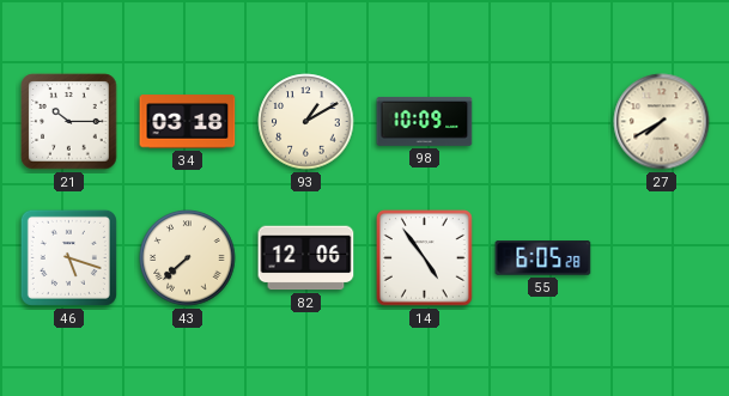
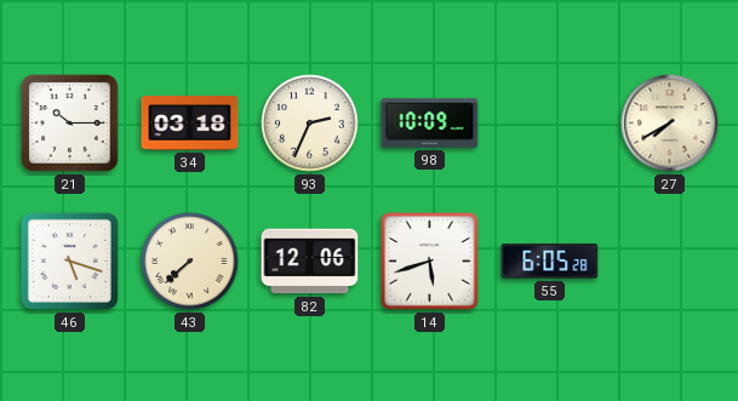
93: 1:10 -> 2:34 (310, 124)
14: 4:54 -> 5:42 (430, 262)
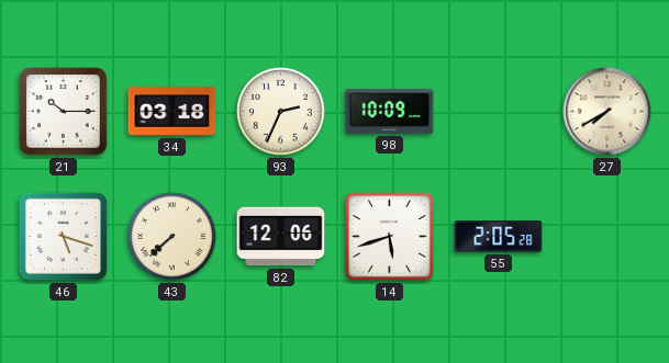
55: 6:05 -> 2:05 (499, 237)
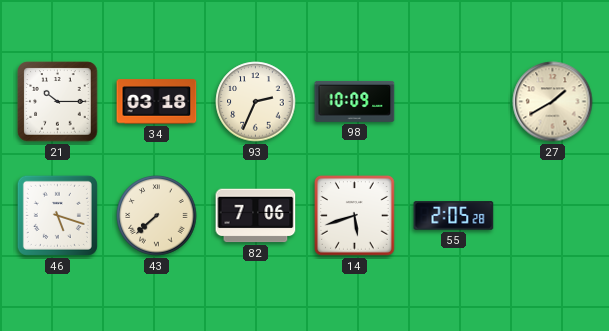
27: 7:40 -> 1:40 (553, 102)
82: 12:06 -> 7:06 (256, 216)
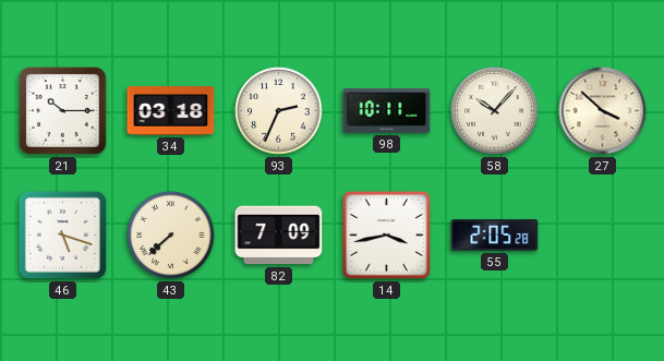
98: 10:09 -> 10:11 (387, 110)
58: none -> 10:07 (495, 111)
27: 1:40 -> 3:52 (603, 111)
82: 7:06 -> 7:09 (279, 236)
14: 5:42 -> 3:43 (387, 236)
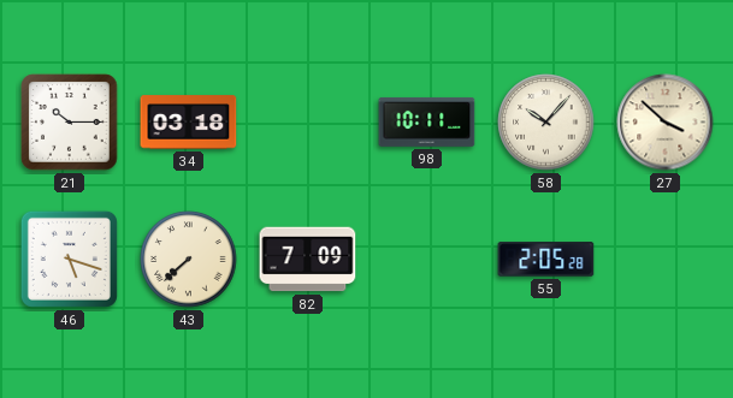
93: 2:34 -> none (279, 111)
14: 3:43 -> none (387, 236)
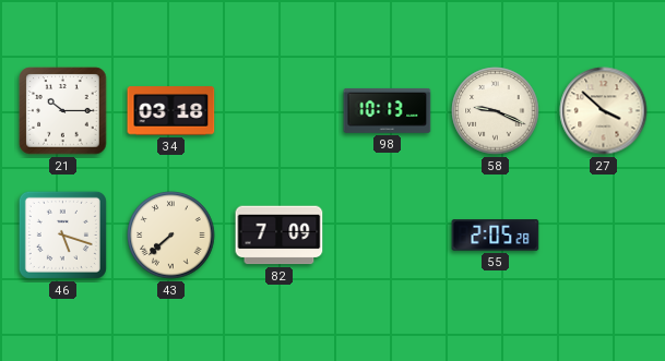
98: 10:11 -> 10:13 (388, 110)
58: 10:07 -> 9:19 (496, 111)
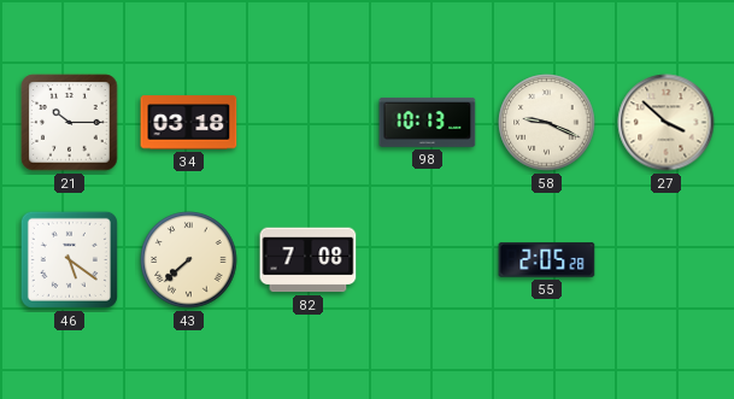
46: 5:18 -> 5:21 (69, 259)
82: 7:09 -> 7:08 (309, 260)
